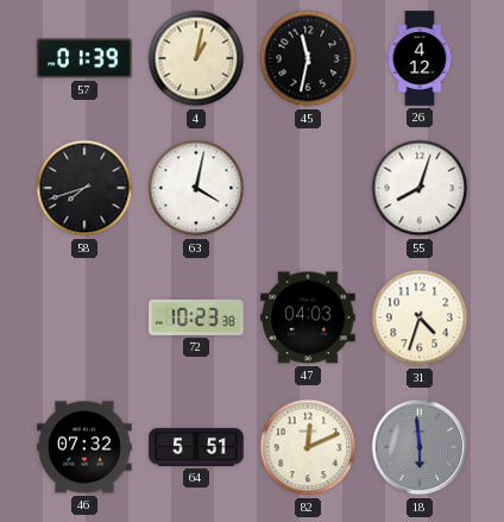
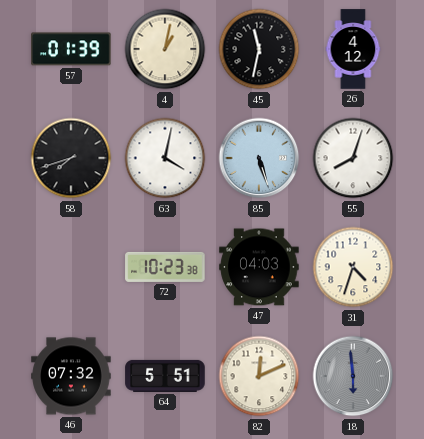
85: none -> 5:27 (259, 158)
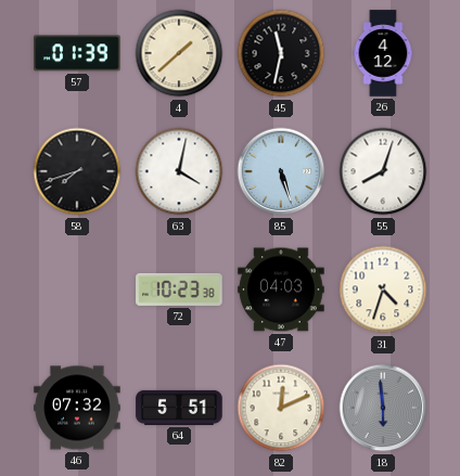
4: 1:02 -> 1:38 (179, 53)
